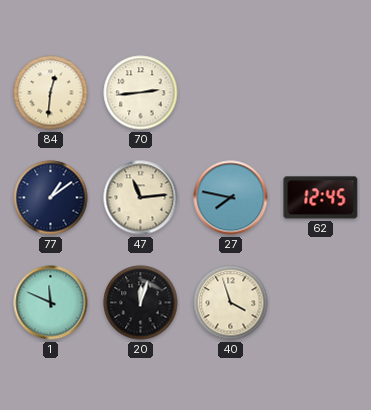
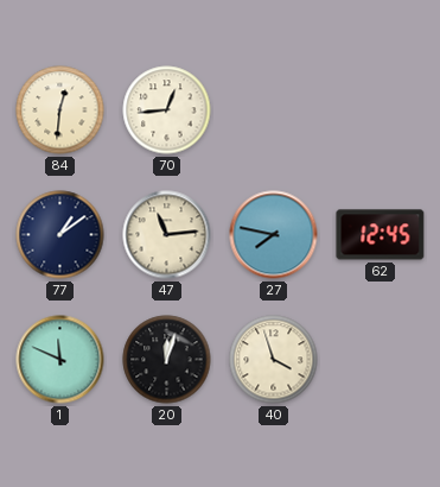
70: 2:44 -> 12:44 (167, 110)
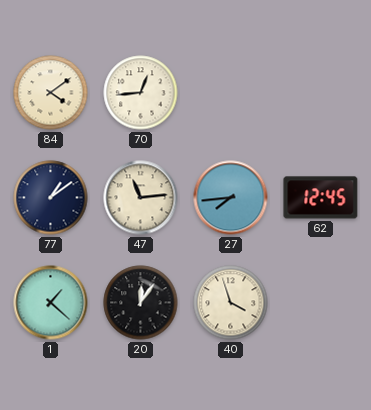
84: 12:31 -> 4:09 (51, 93)
27: 7:47 -> 7:44 (231, 198)
1: 11:49 -> 1:22 (51, 303)
20: 12:03 -> 12:06 (141, 303)
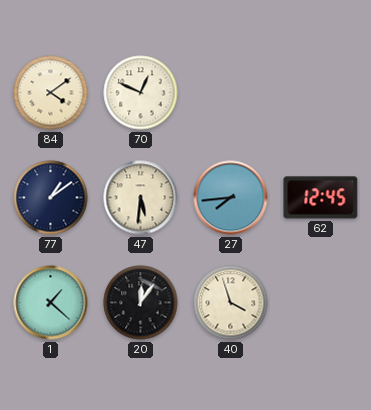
70: 12:44 -> 12:49 (141, 93)
47: 11:14 -> 5:31 (141, 198)
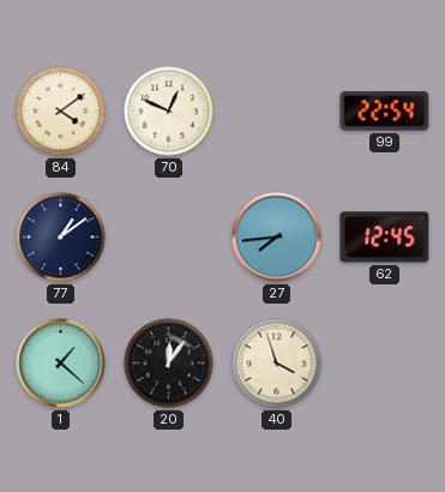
99: none -> 22:54 (385, 112)
47: 5:31 -> none (141, 198)
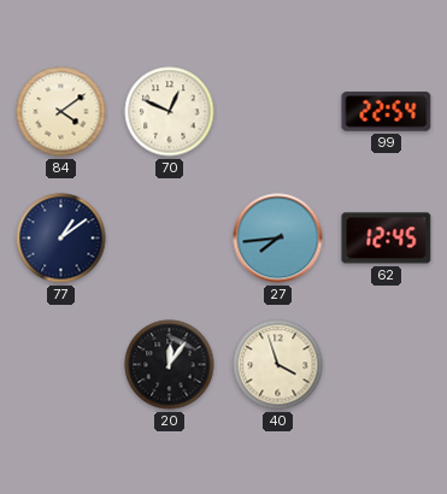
1: 1:22 -> none (61, 364)
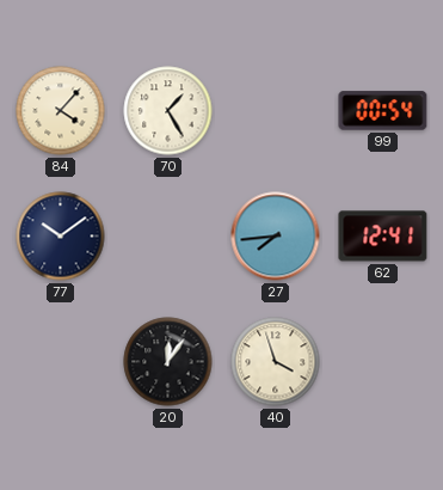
84: 4:09 -> 4:07 (61, 111)
70: 12:49 -> 1:25 (168, 111)
99: 22:54 -> 00:54 (383, 111)
77: 1:09 -> 10:09 (61, 237)
62: 12:45 -> 12:41 (383, 237)
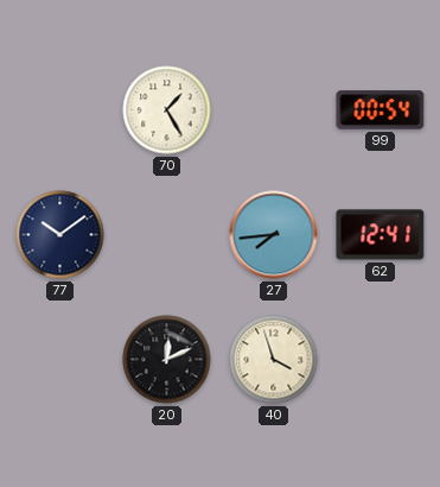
84: 4:07 -> none (61, 111)
20: 12:06 -> 12:11 (167, 360)
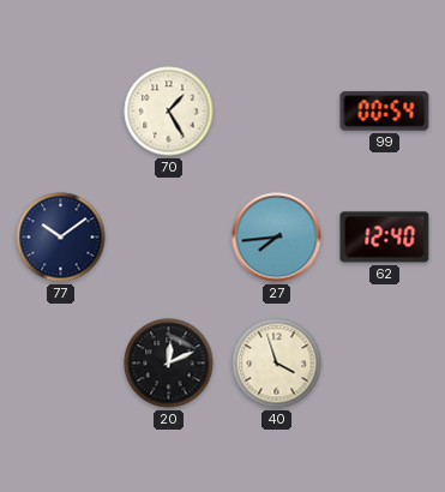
62: 12:41 -> 12:40 (385, 238)
